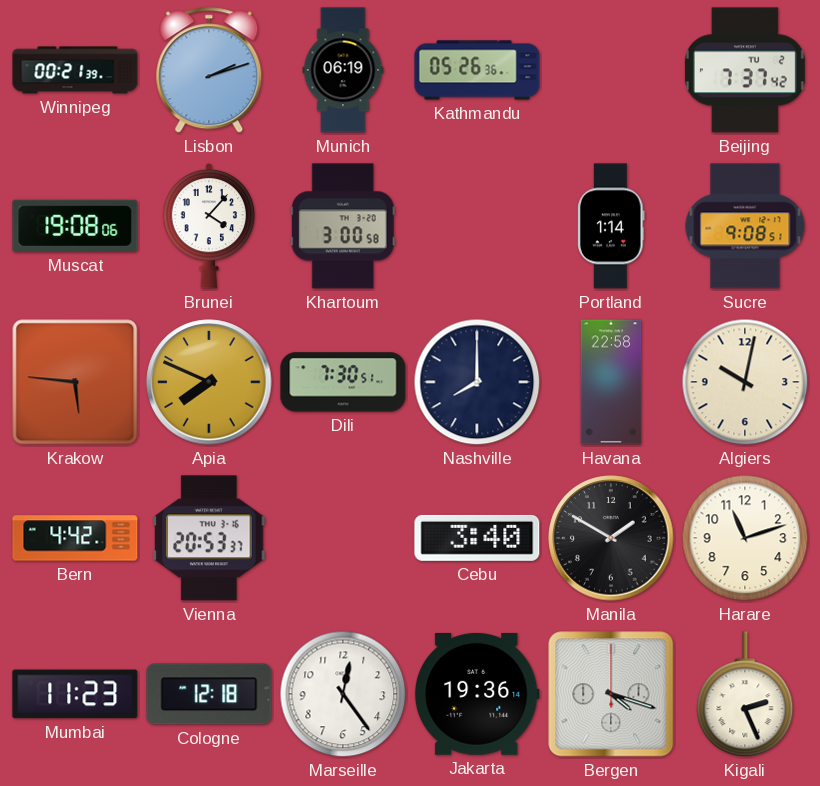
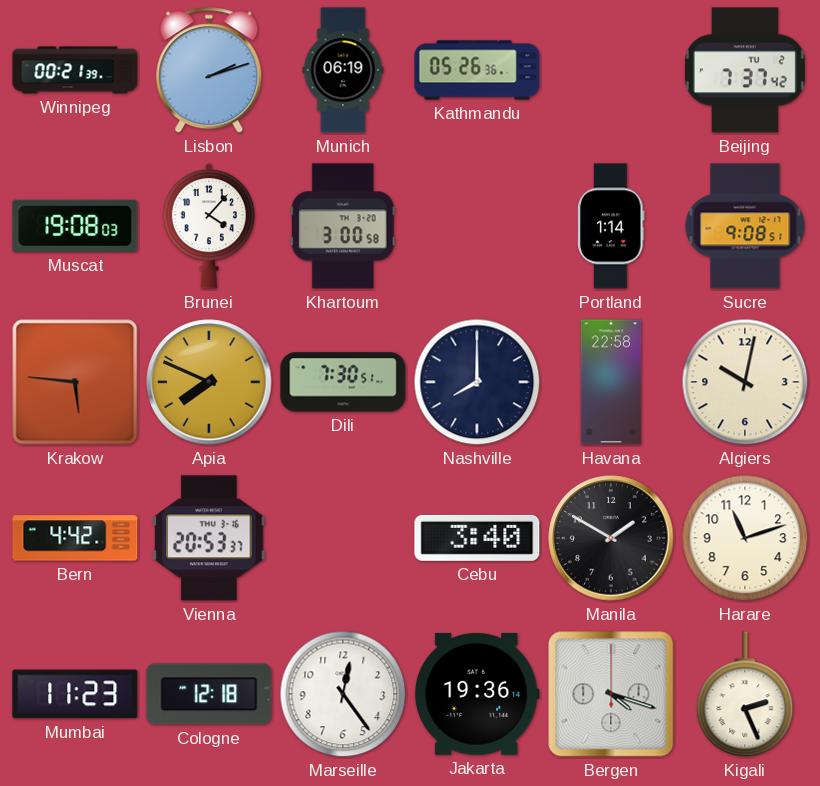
Muscat: 19:08:06 -> 19:08:03 (75, 226)
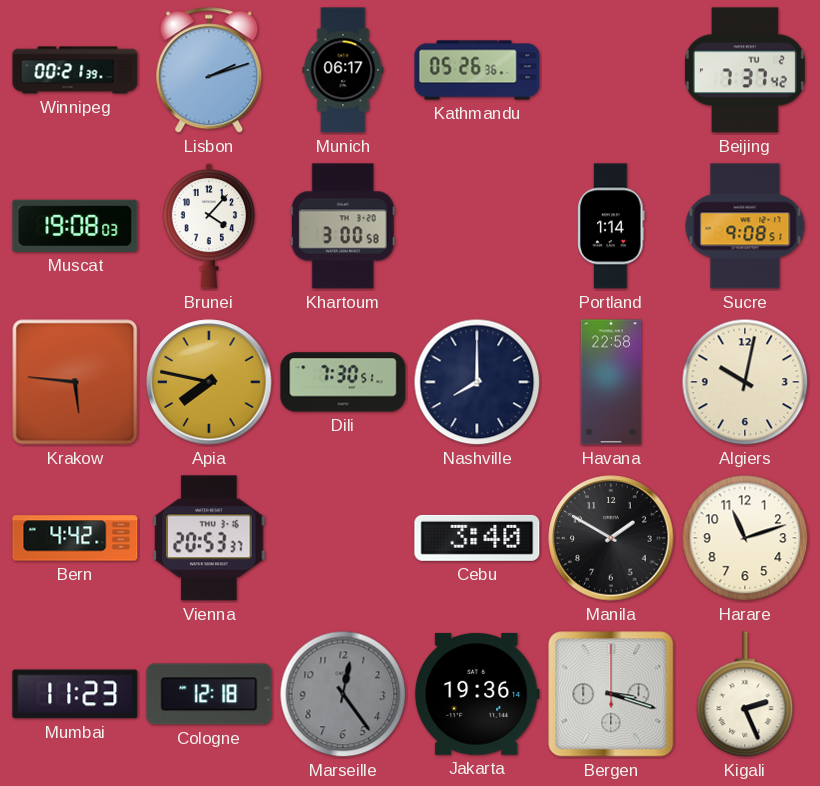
Munich: 06:19 -> 06:17 (343, 70)
Apia: 7:49 -> 7:47 (209, 382)
Marseille dial: white -> grey (343, 694)
Bergen: 4:18 -> 3:18 (611, 694)
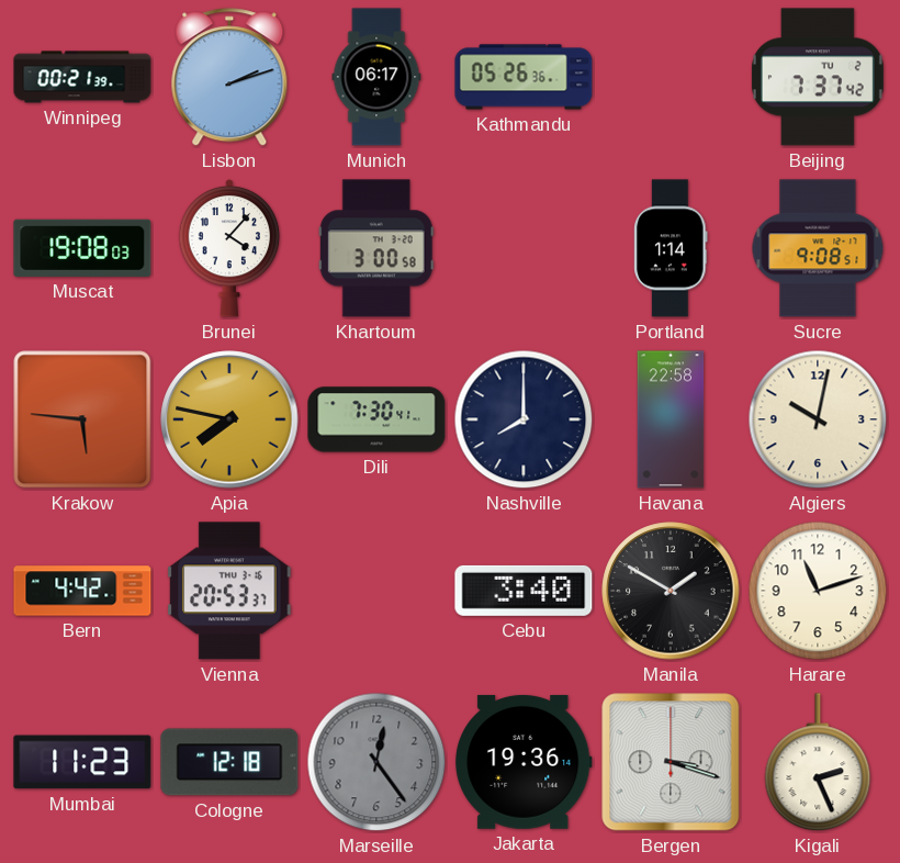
Dili: 7:30:51 -> 7:30:41 (376, 419)
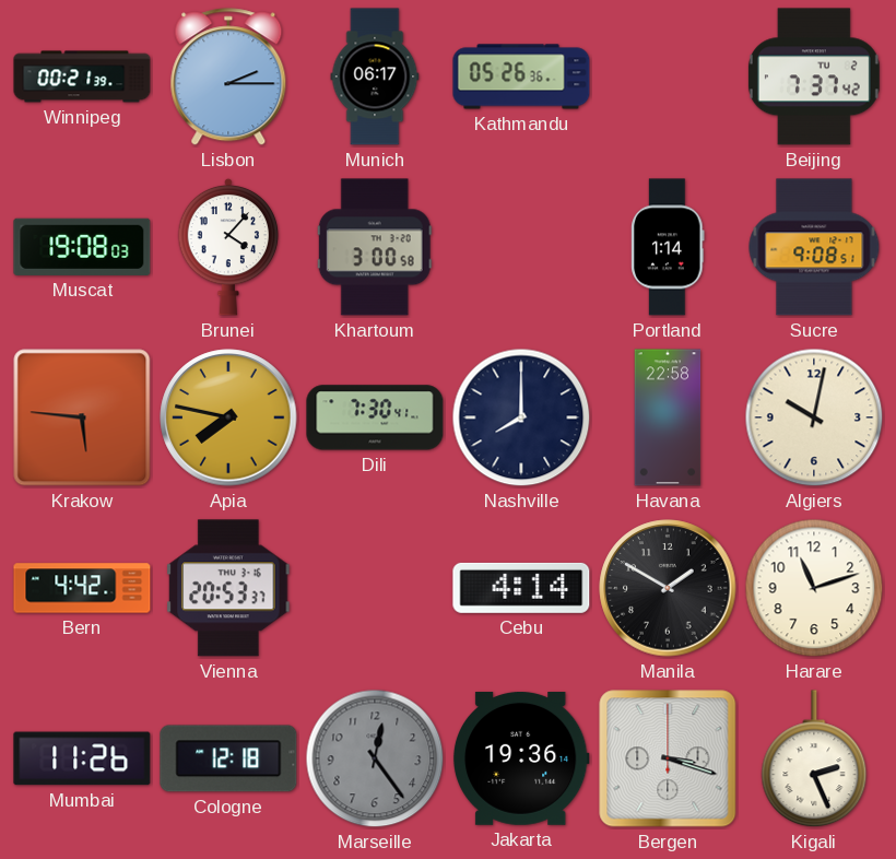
Lisbon: 2:12 -> 2:15 (228, 78)
Cebu: 3:40 -> 4:14 (521, 588)
Mumbai: 11:23 -> 11:26 (82, 758)
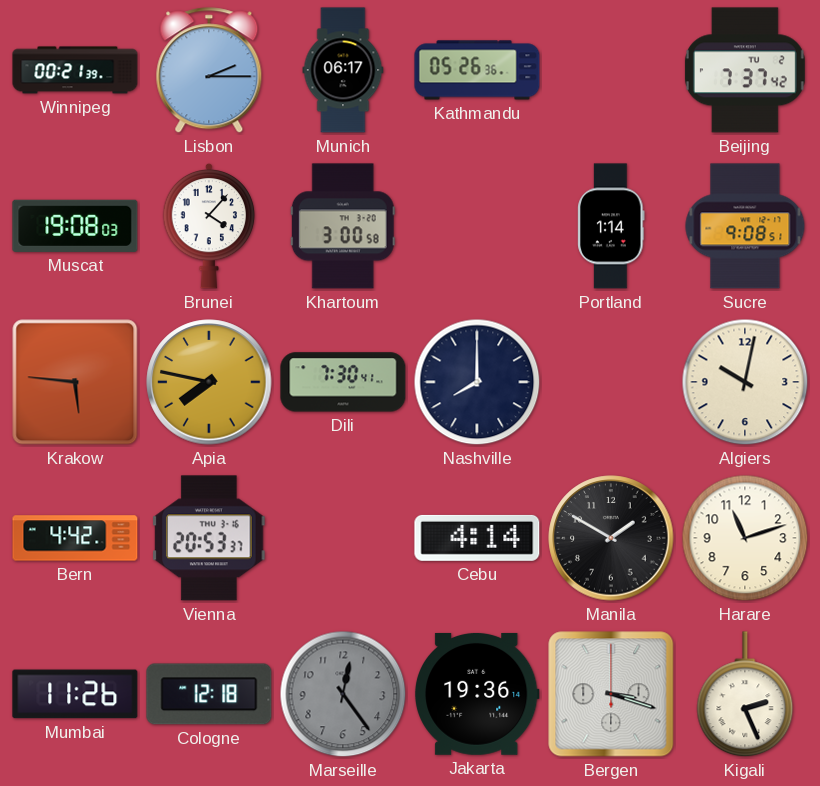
Havana: 22:58 -> none (668, 417)
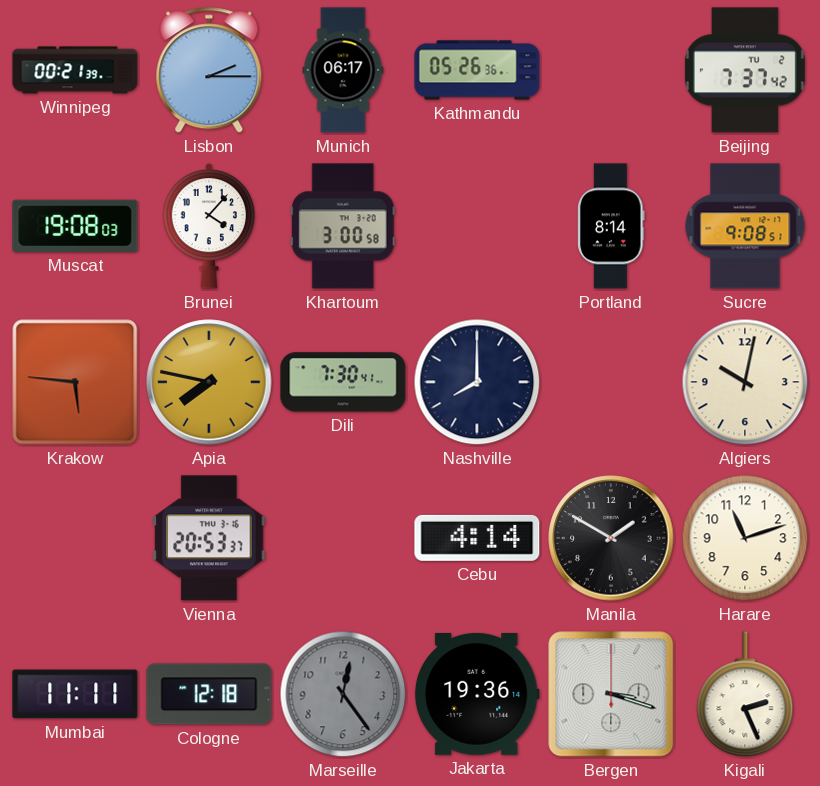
Portland: 1:14 -> 8:14 (611, 226)
Bern: 4:42 -> none (75, 538)
Mumbai: 11:26 -> 11:11 (75, 694)
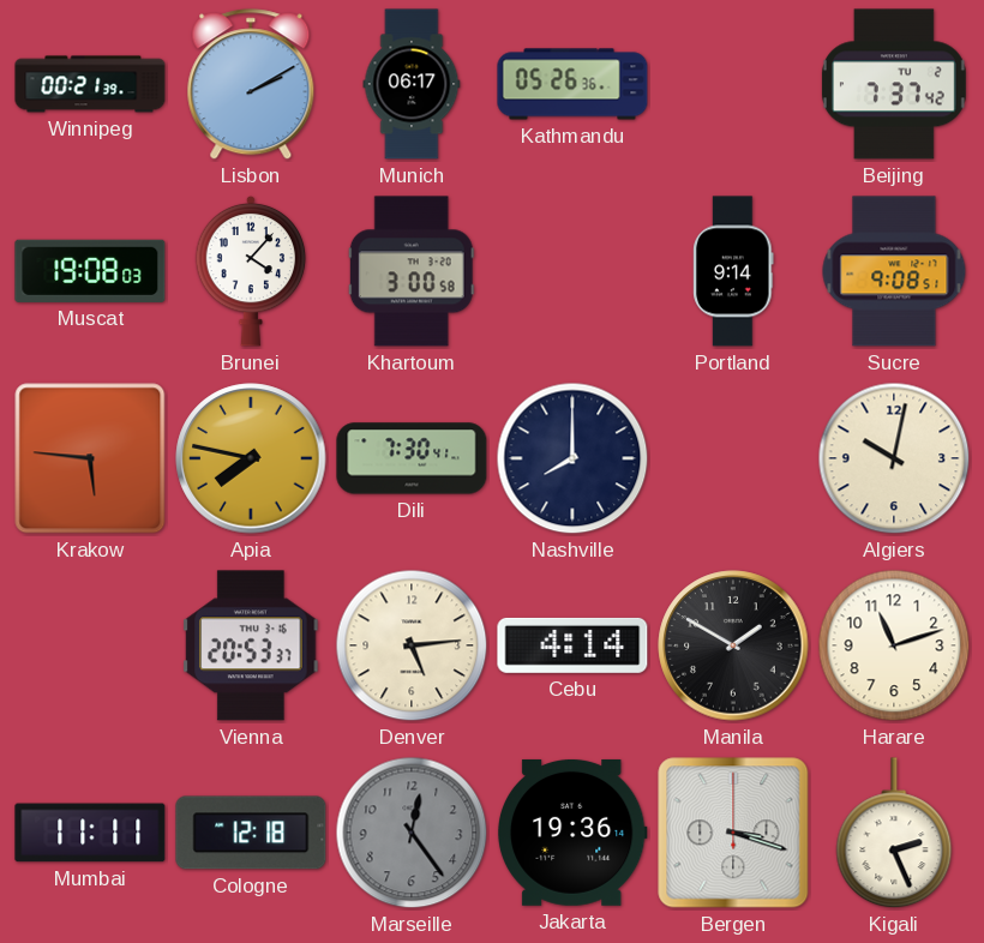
Lisbon: 2:15 -> 2:10 (251, 85)
Portland: 8:14 -> 9:14 (733, 271)
Denver: none -> 5:14 (412, 645)
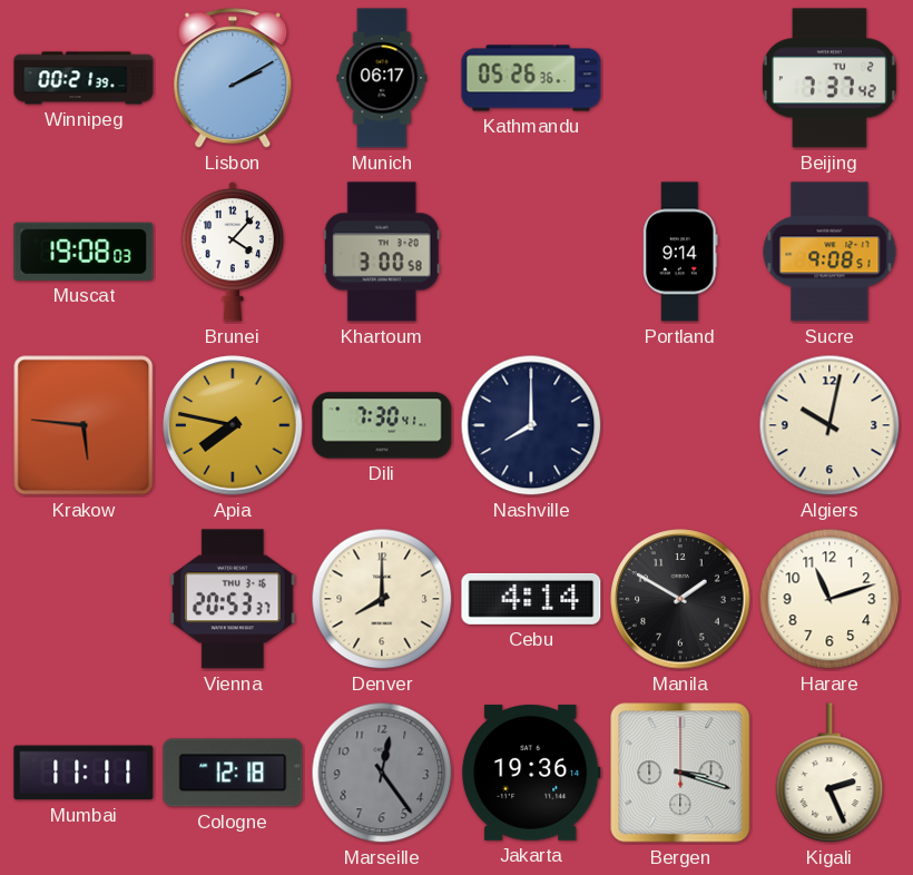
Denver: 5:14 -> 8:00 (382, 599)
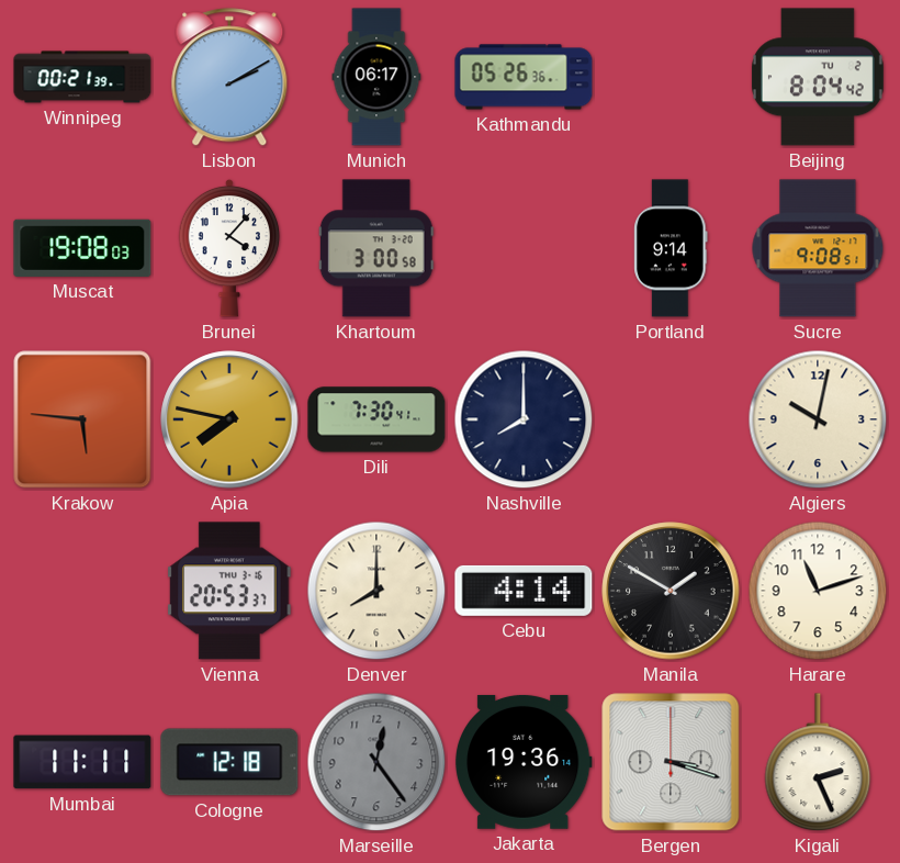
Beijing: 7:37 -> 8:04 (818, 77)
